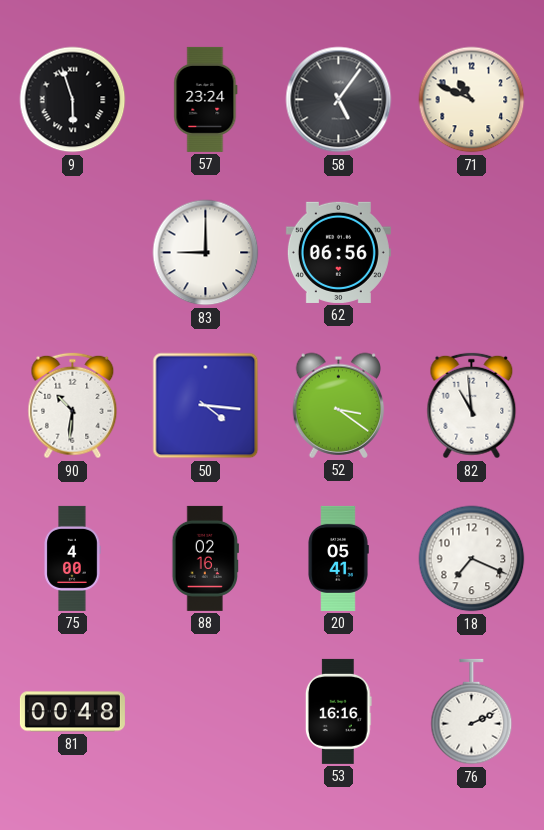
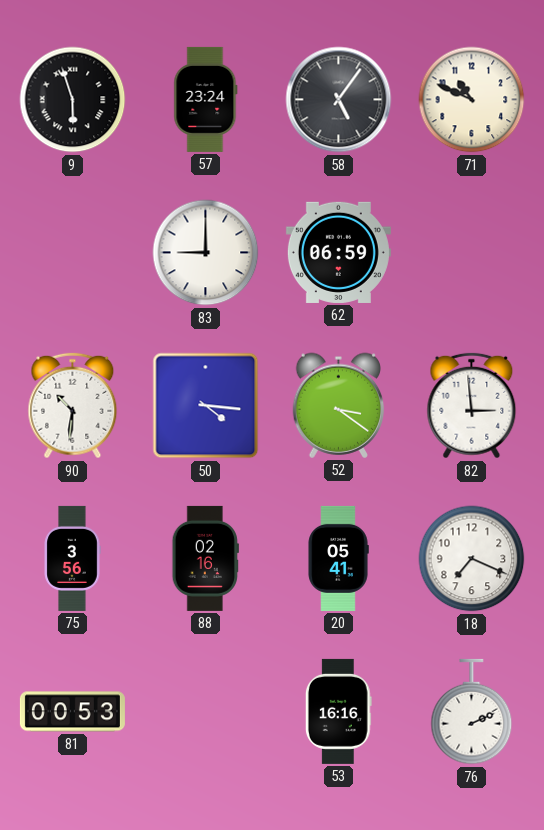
62: 06:56 -> 06:59 (338, 252)
82: 10:59 -> 2:59 (472, 406)
75: 4:00 -> 3:56 (72, 558)
81: 00:48 -> 00:53 (72, 712)
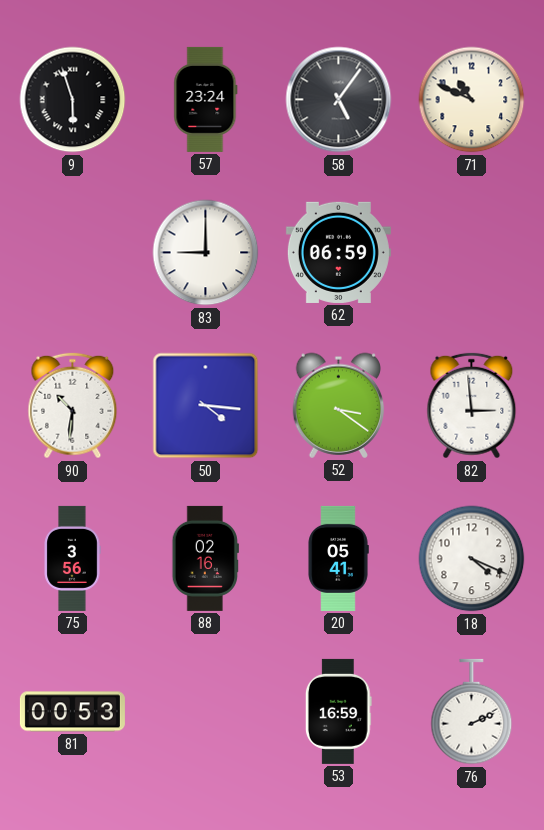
18: 7:19 -> 4:19 (472, 559)
53: 16:16 -> 16:59 (338, 711)
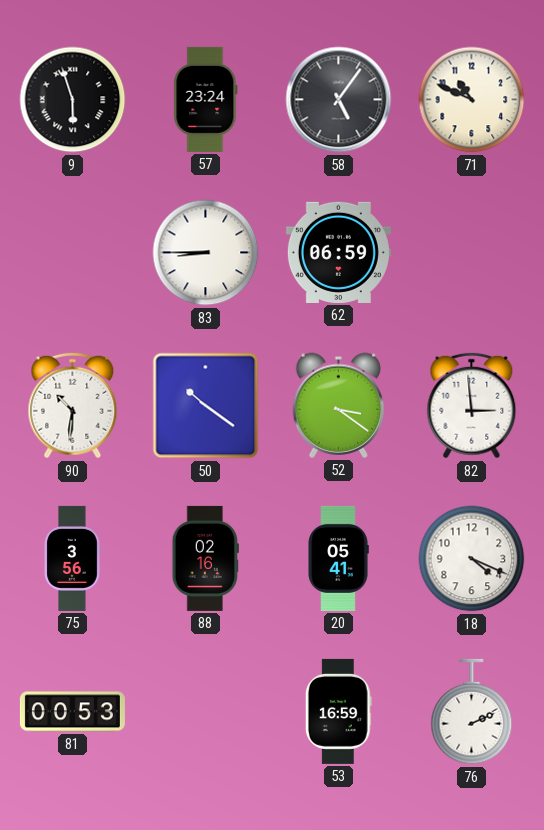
83: 9:00 -> 8:45 (206, 253)
50: 4:16 -> 10:21 (206, 406)
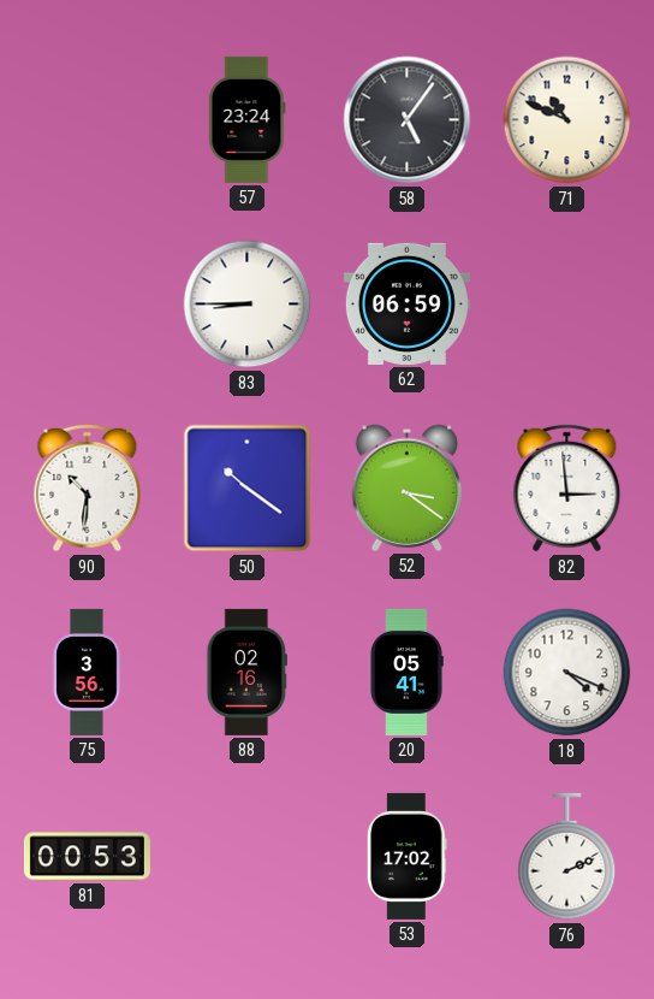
9: 5:57 -> none (73, 100)
53: 16:59 -> 17:02 (406, 856)
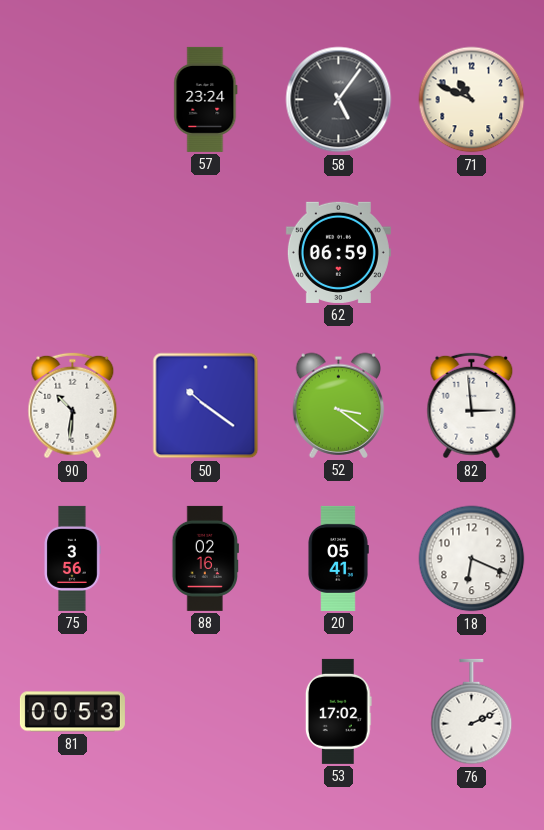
83: 8:45 -> none (248, 305)
18: 4:19 -> 6:19 (472, 559)
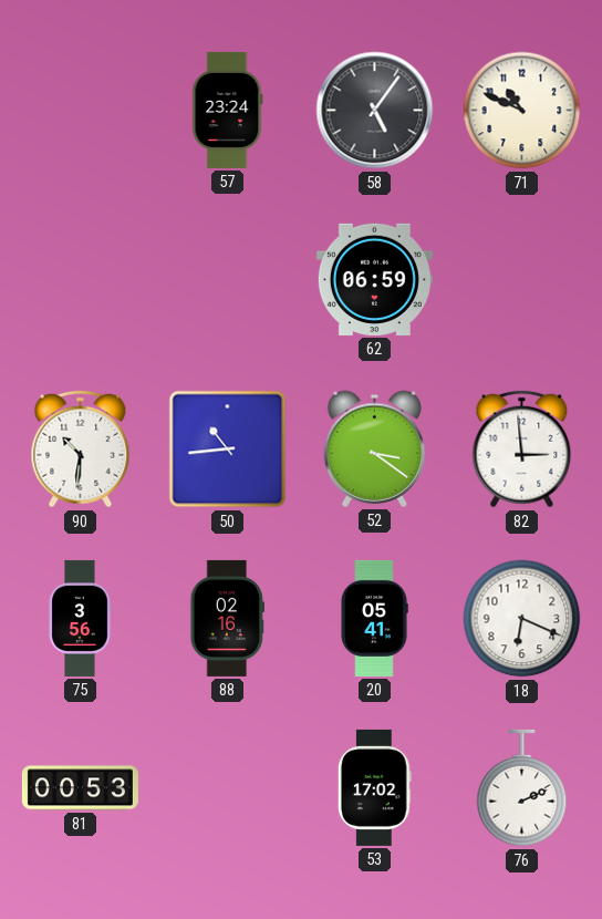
50: 10:21 -> 10:44 (228, 450)
